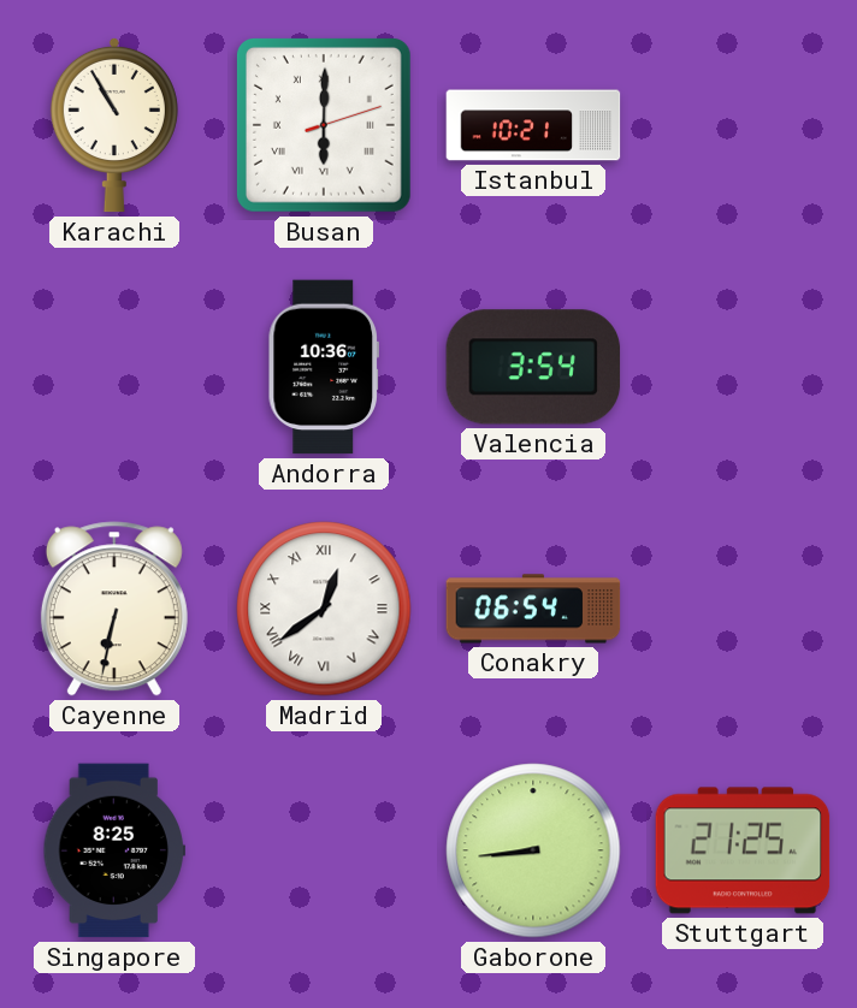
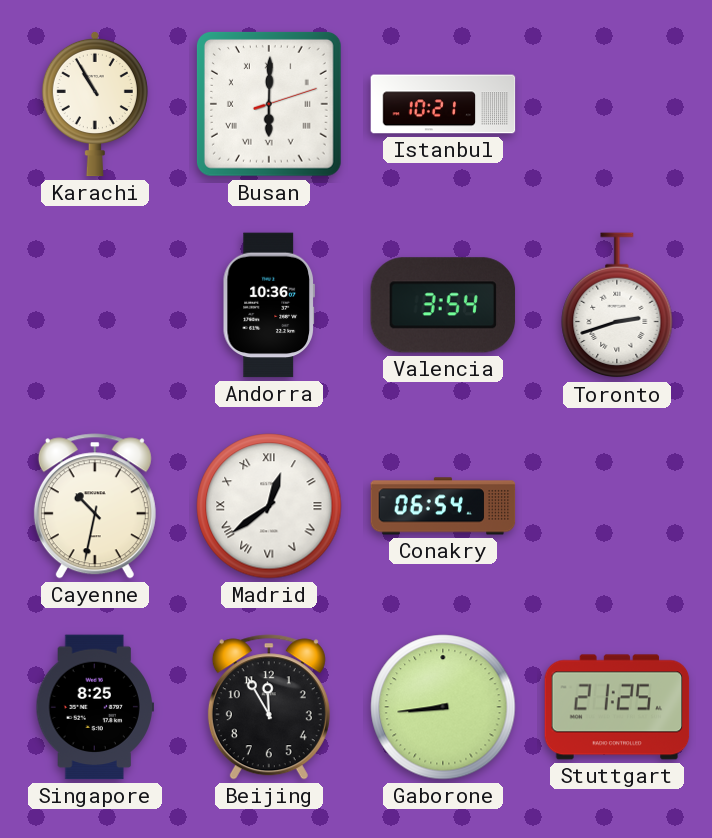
Toronto: none -> 2:42 (617, 306)
Cayenne: 6:32 -> 10:32 (95, 506)
Beijing: none -> 11:55 (269, 707)
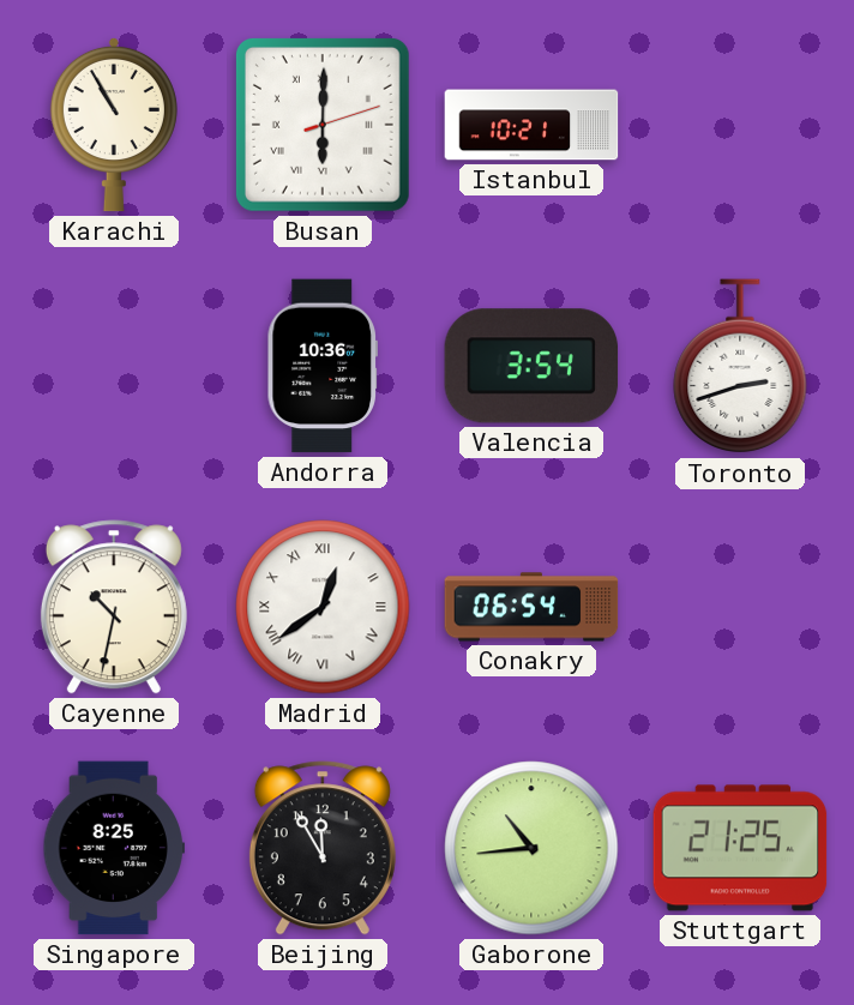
Gaborone: 8:44 -> 10:44 (531, 848)
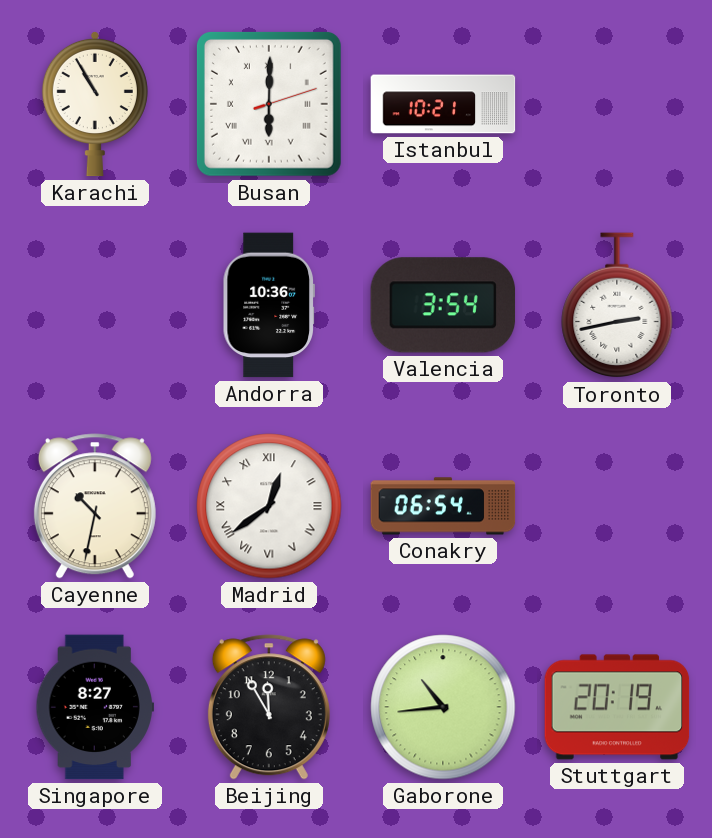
Toronto: 2:42 -> 2:43 (617, 306)
Singapore: 8:25 -> 8:27 (94, 707)
Stuttgart: 21:25 -> 20:19 (617, 707)
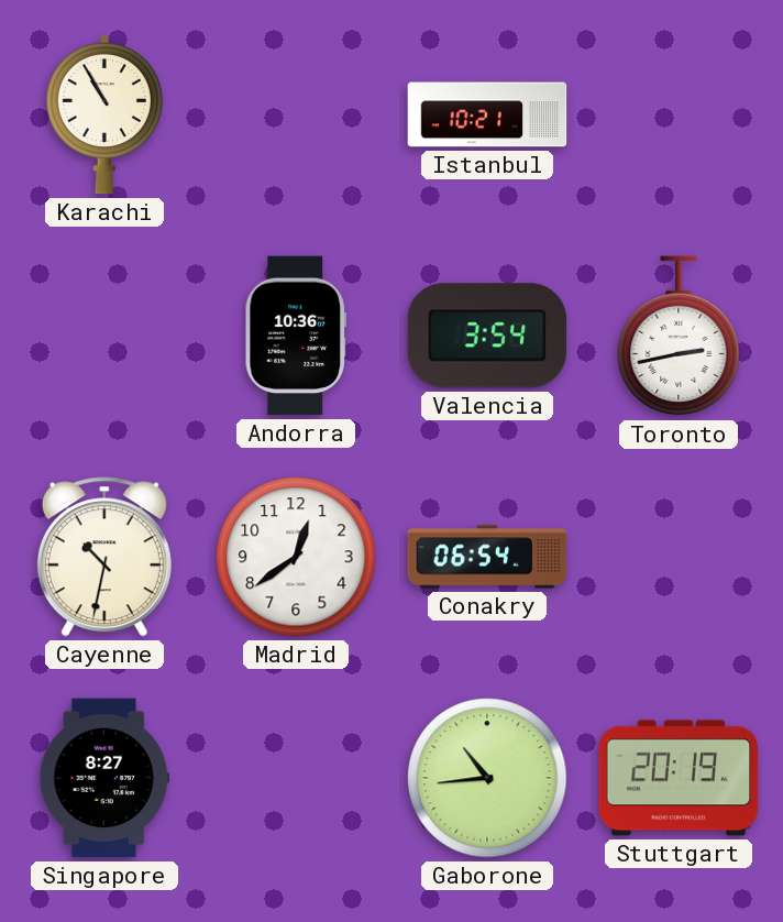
Busan: 6:00 -> none (269, 104)
Madrid numerals: Roman -> Arabic (296, 557)
Beijing: 11:55 -> none (269, 707)
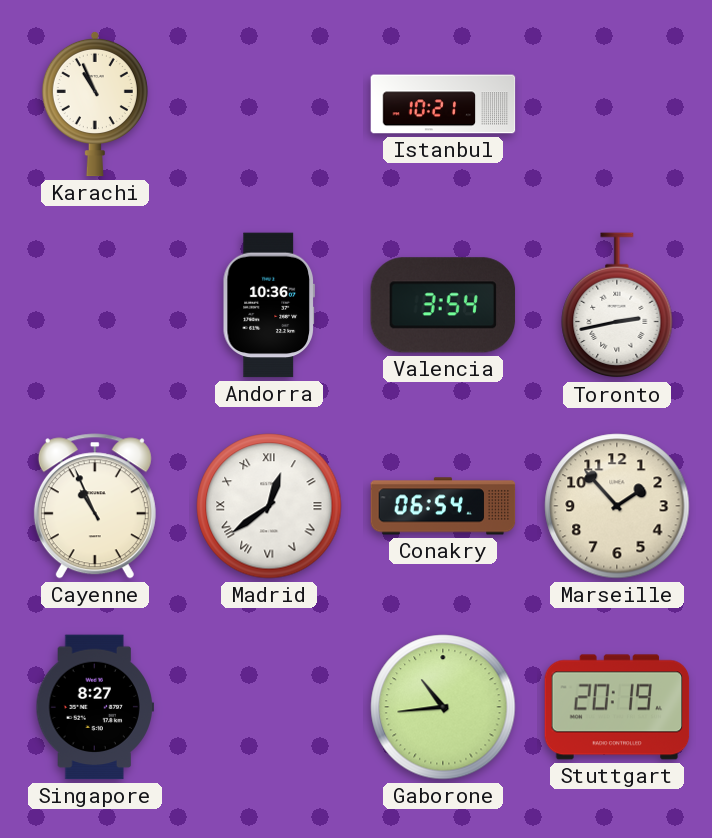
Karachi: 10:55 -> 10:56 (95, 104)
Cayenne: 10:32 -> 10:56 (95, 506)
Madrid numerals: Arabic -> Roman (269, 506)
Marseille: none -> 1:53 (617, 506)
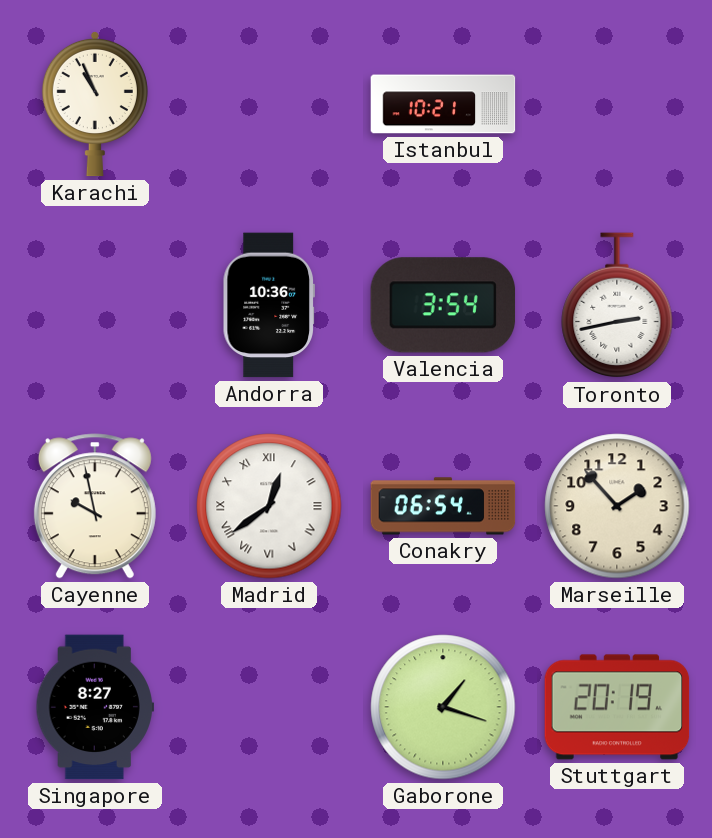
Cayenne: 10:56 -> 9:58 (95, 506)
Gaborone: 10:44 -> 1:18 (443, 707)
